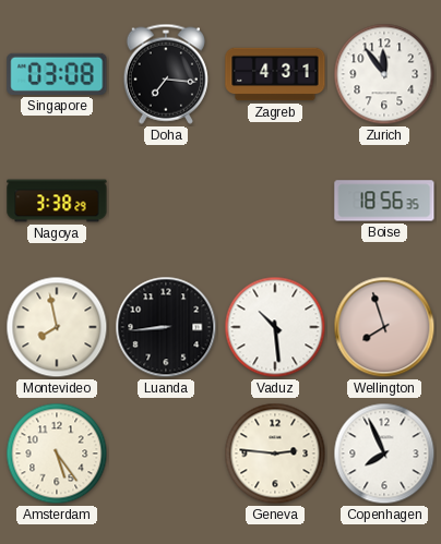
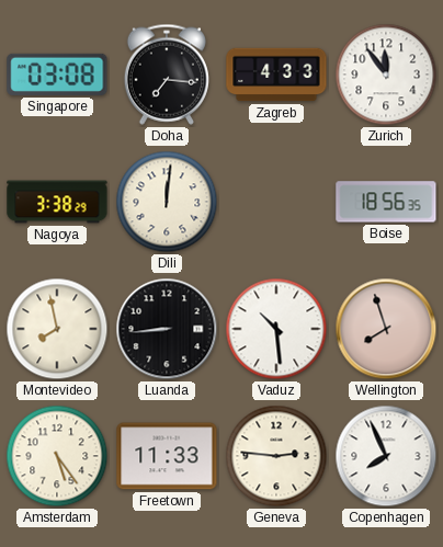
Zagreb: 4:31 -> 4:33 (276, 75)
Dili: none -> 12:01 (167, 202)
Freetown: none -> 11:33 (167, 456)
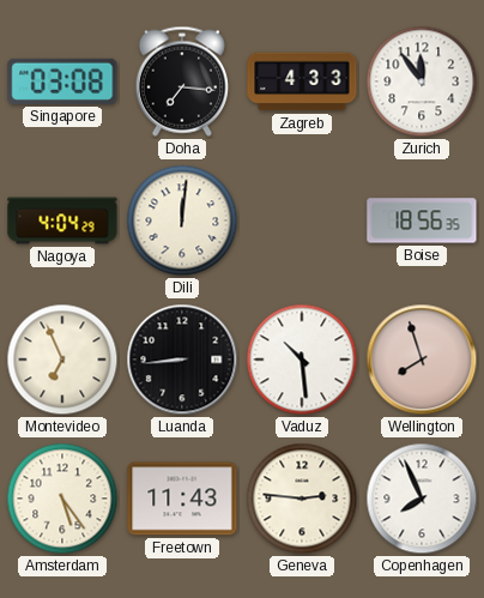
Nagoya: 3:38 -> 4:04 (62, 221)
Montevideo: 7:58 -> 6:56 (62, 360)
Freetown: 11:33 -> 11:43 (182, 499)
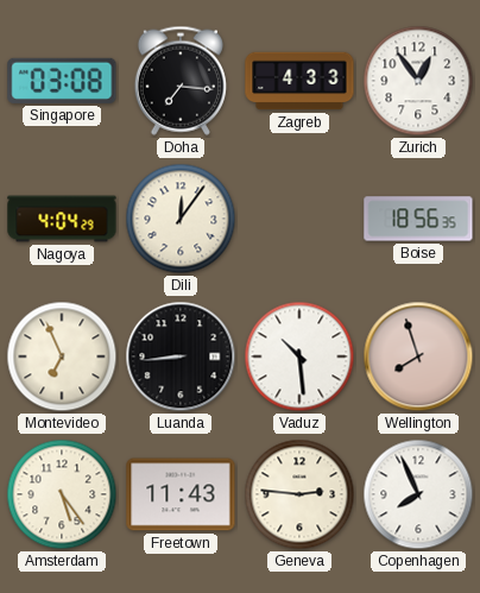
Zurich: 11:54 -> 12:54 (418, 81)
Dili: 12:01 -> 12:06 (181, 219)
